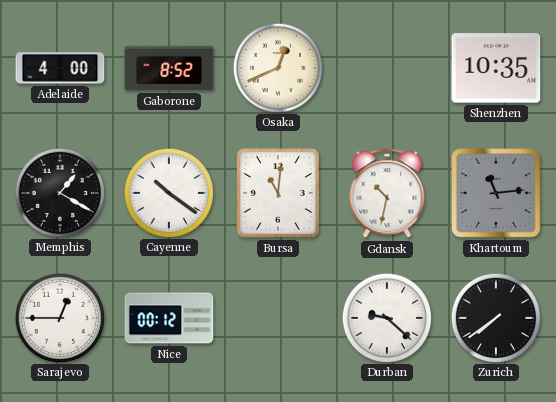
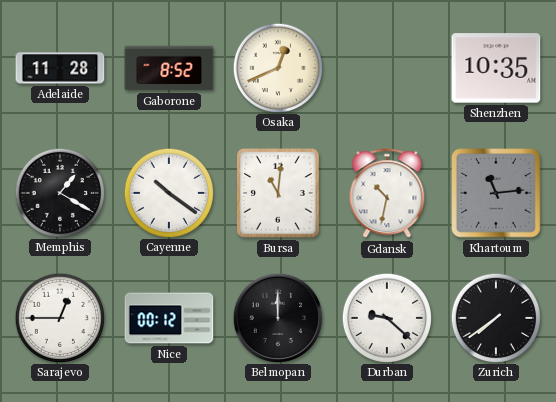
Adelaide: 4:00 -> 11:28 (60, 68)
Belmopan: none -> 12:00 (277, 317)
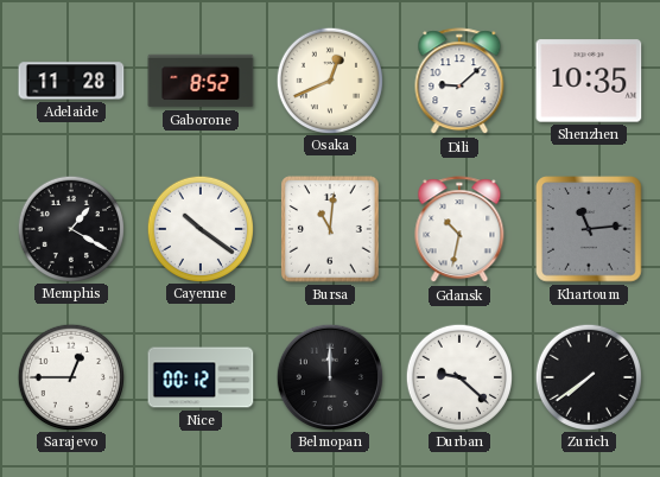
Dili: none -> 9:08 (459, 82)
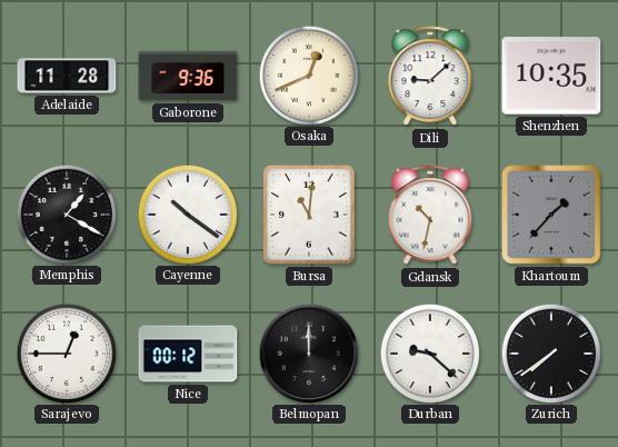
Gaborone: 8:52 -> 9:36 (188, 76)
Khartoum: 11:14 -> 1:37 (551, 215)
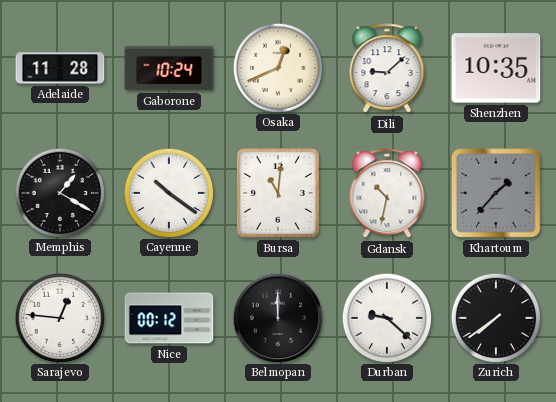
Gaborone: 9:36 -> 10:24 (169, 68)
Sarajevo: 12:45 -> 12:46 (59, 317)
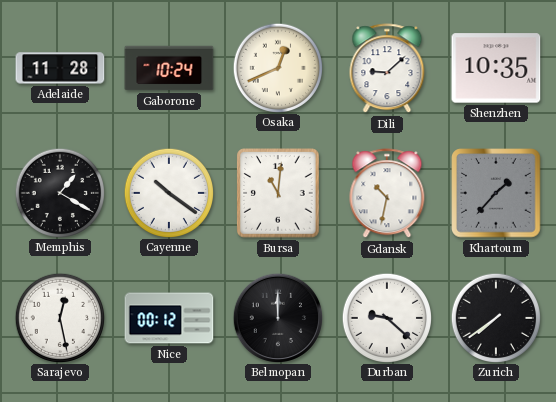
Sarajevo: 12:46 -> 12:28 (59, 317)
